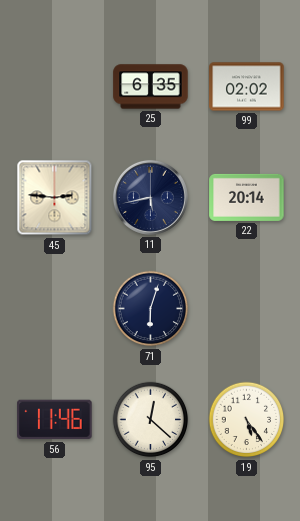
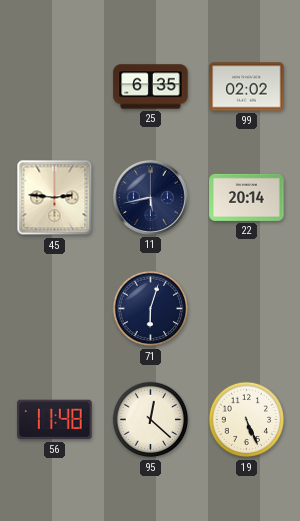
56: 11:46 -> 11:48 (55, 420)
19: 5:24 -> 5:26 (247, 420)
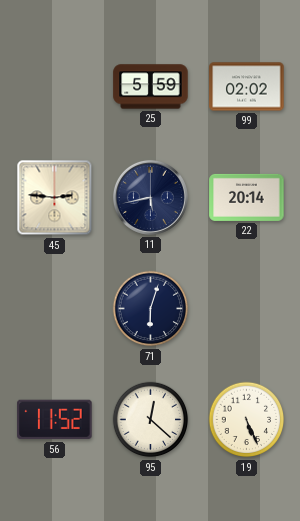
25: 6:35 -> 5:59 (151, 87)
56: 11:48 -> 11:52 (55, 420)
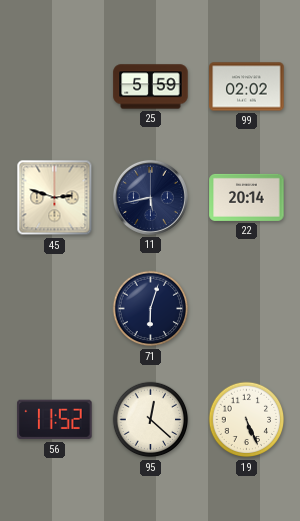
45: 2:46 -> 2:48 (55, 198)
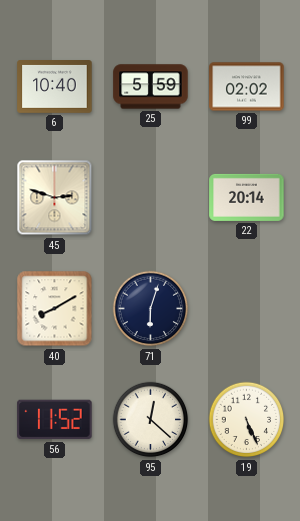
6: none -> 10:40 (55, 87)
11: 5:43 -> none (150, 197)
40: none -> 8:10 (55, 309)
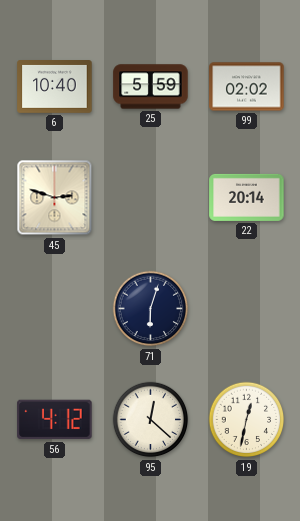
40: 8:10 -> none (55, 309)
56: 11:52 -> 4:12 (55, 420)
19: 5:26 -> 12:32 (247, 420)
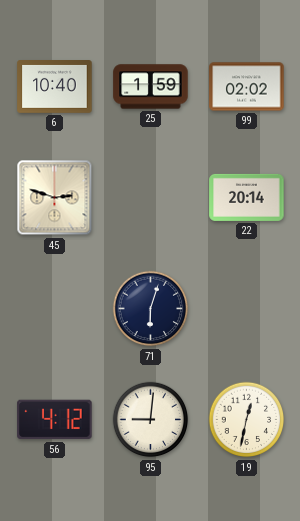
25: 5:59 -> 1:59 (151, 87)
95: 12:22 -> 9:01 (151, 420)
